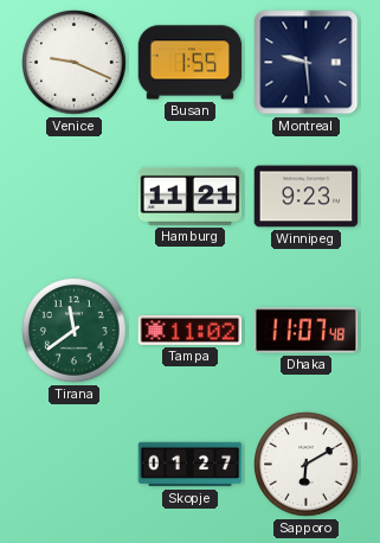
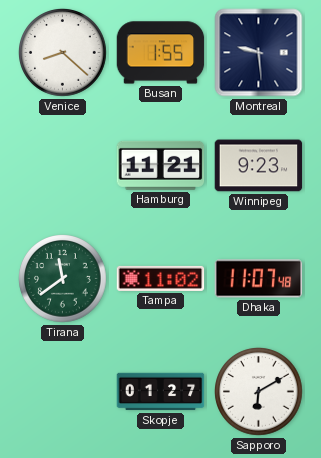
Venice: 9:19 -> 8:22 (63, 53)
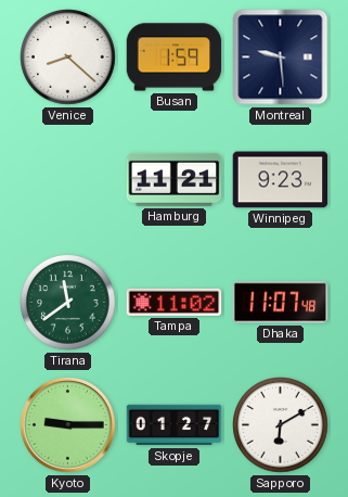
Busan: 1:55 -> 1:59 (175, 58)
Kyoto: none -> 9:15 (68, 425)
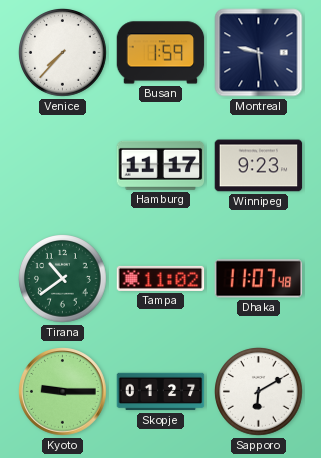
Venice: 8:22 -> 7:37 (63, 53)
Hamburg: 11:21 -> 11:17 (161, 165)
Tirana: 11:39 -> 10:39 (63, 279)
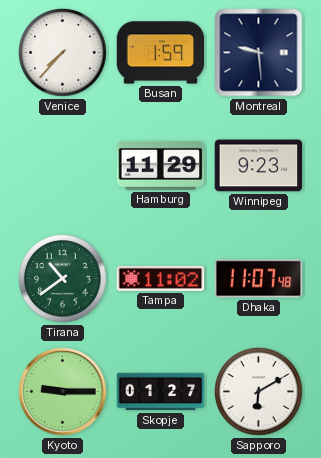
Hamburg: 11:17 -> 11:29 (161, 165)
